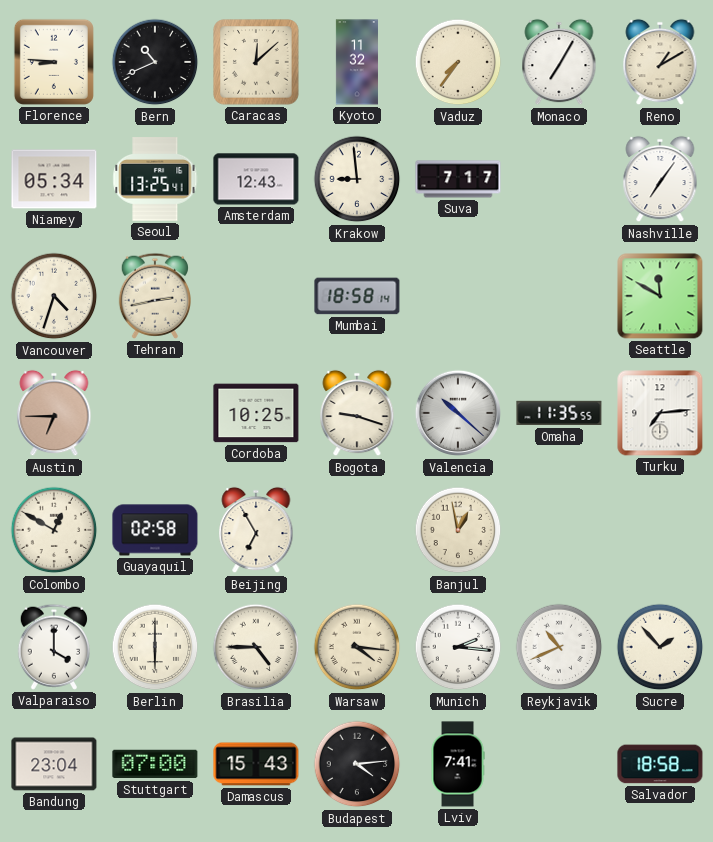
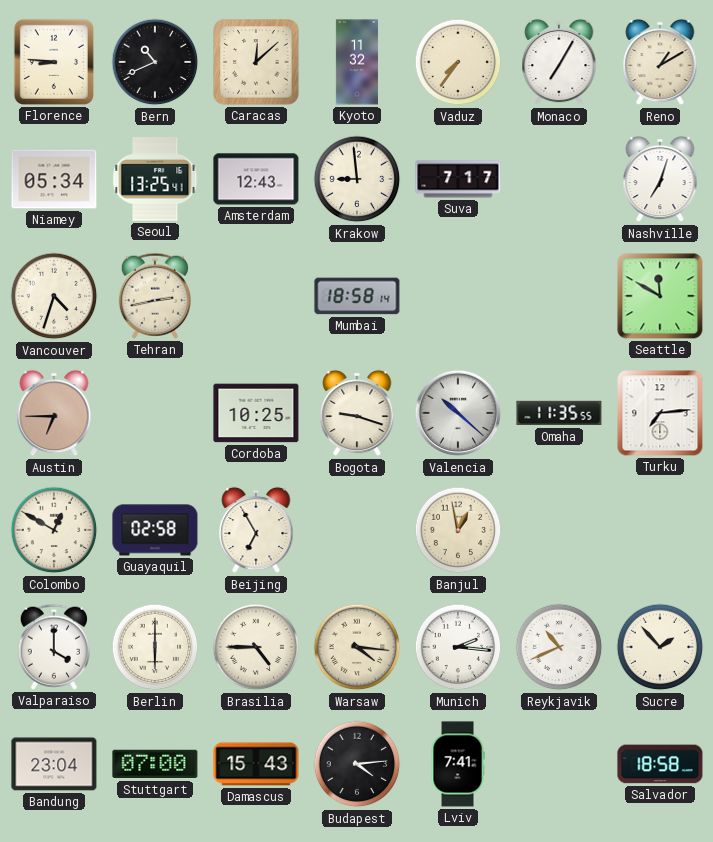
Nashville: 7:06 -> 7:03 (660, 179)
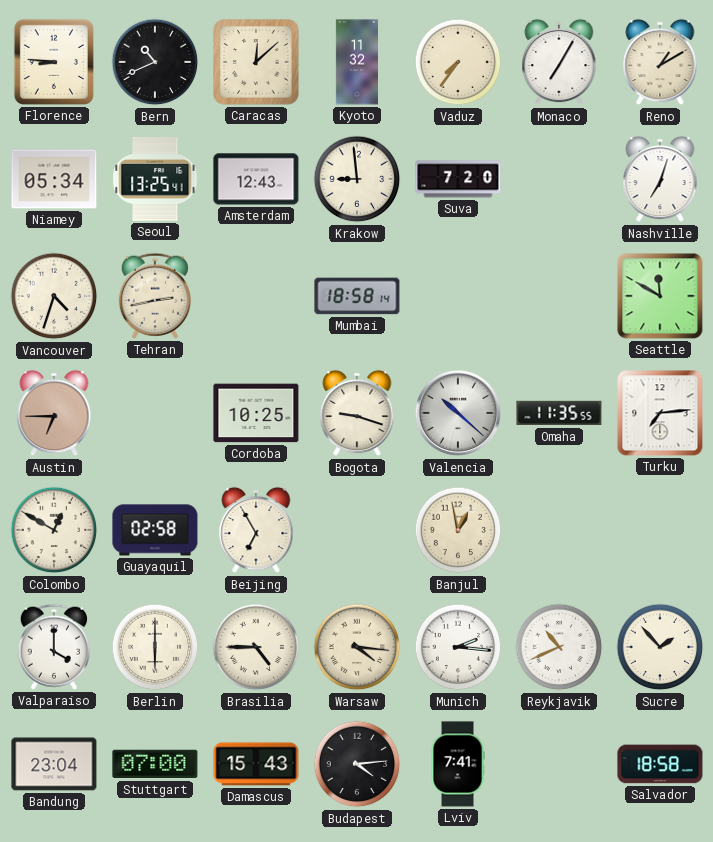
Suva: 7:17 -> 7:20 (458, 179)
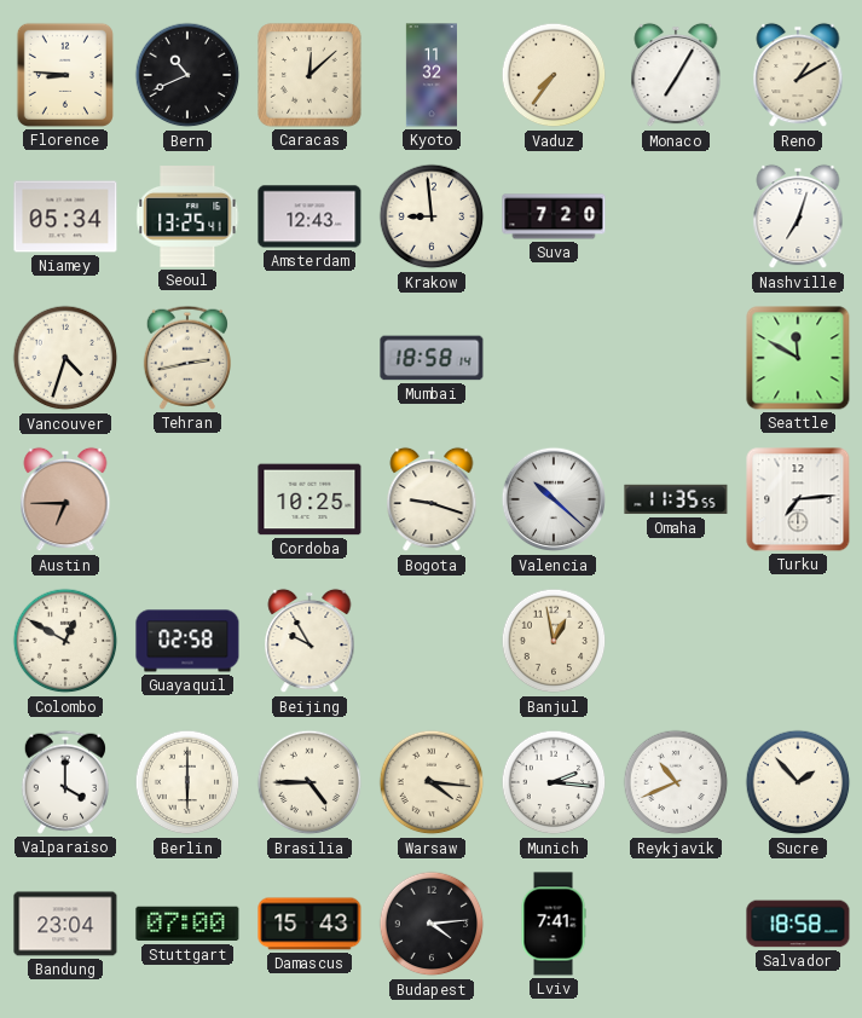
Beijing: 6:55 -> 9:55 (309, 641)
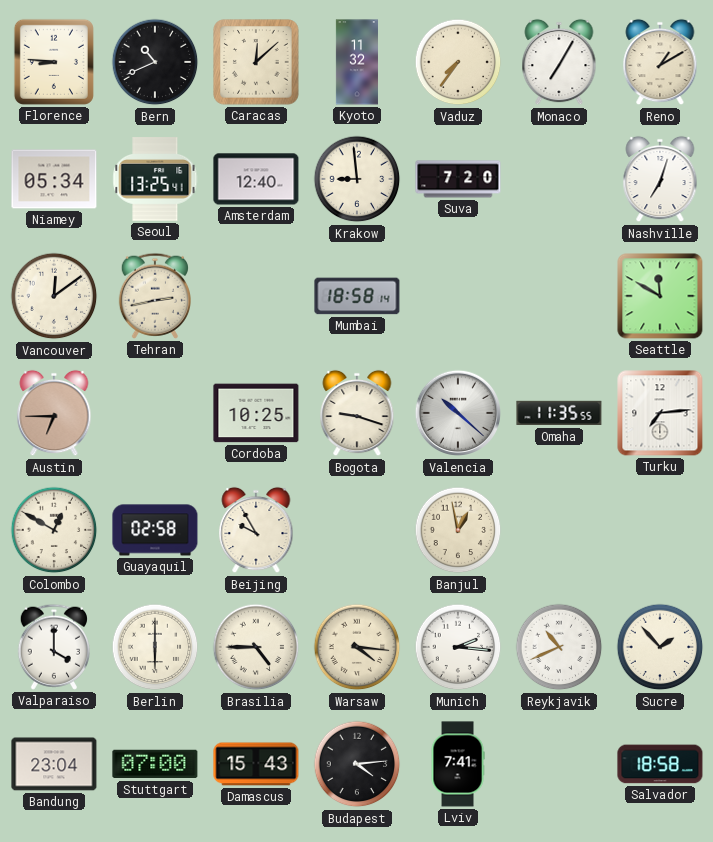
Amsterdam: 12:43 -> 12:40 (256, 179)
Vancouver: 4:33 -> 12:09 (54, 296)
